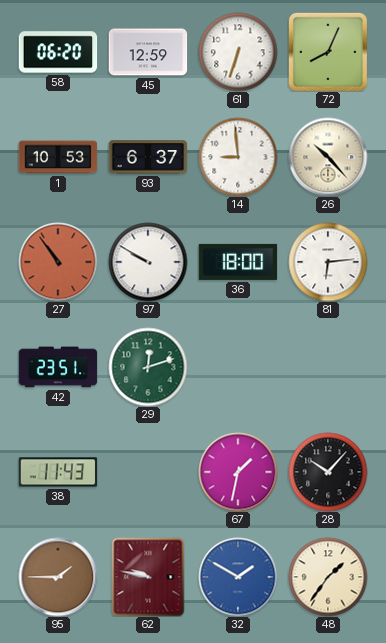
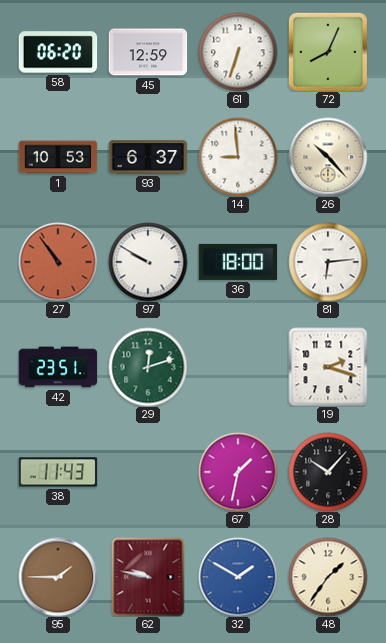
19: none -> 2:18 (328, 367)
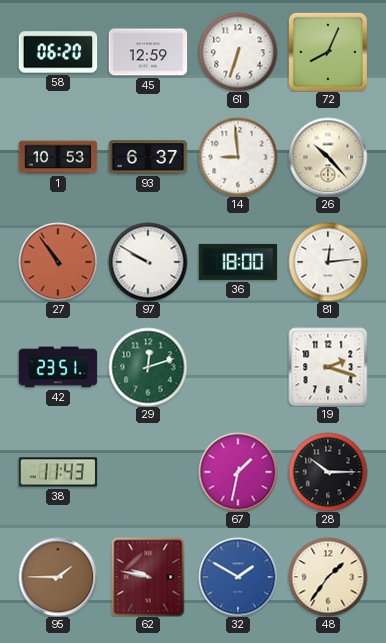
81: 6:14 -> 12:14 (328, 262)
28: 10:07 -> 10:15 (328, 472)
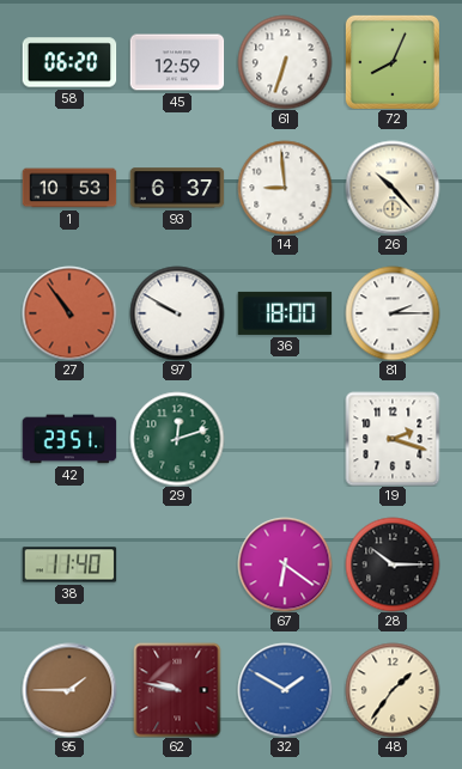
81: 12:14 -> 2:15 (393, 313)
38: 11:43 -> 11:40 (69, 564)
67: 1:32 -> 6:21 (285, 564)
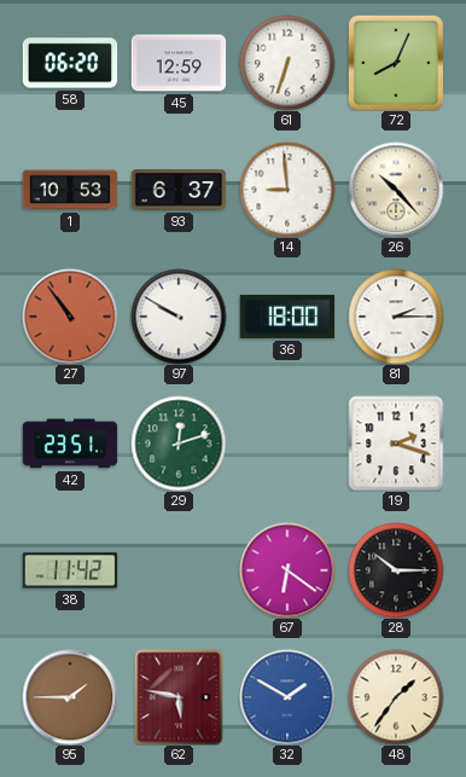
38: 11:40 -> 11:42 (70, 570)
62: 9:47 -> 5:47 (179, 697)
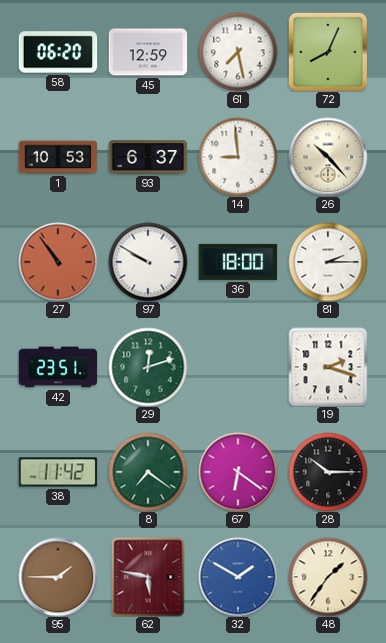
61: 6:33 -> 7:28 (238, 52)
8: none -> 7:21 (148, 472)
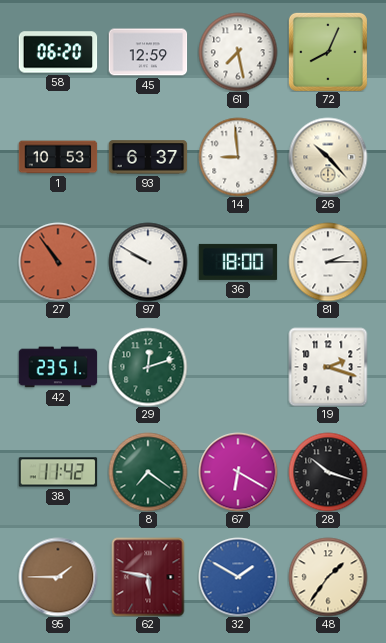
67: 6:21 -> 6:20 (238, 472)
28: 10:15 -> 10:18 (328, 472)
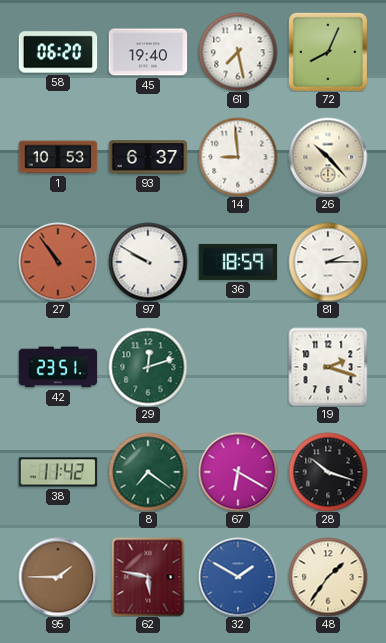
45: 12:59 -> 19:40 (148, 52)
36: 18:00 -> 18:59 (238, 262)
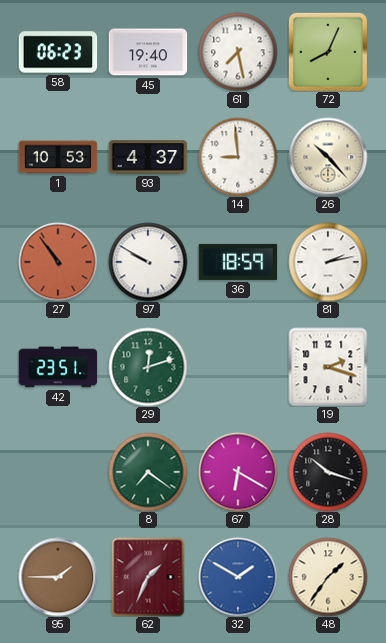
58: 06:20 -> 06:23 (58, 52)
93: 6:37 -> 4:37 (148, 157)
81: 2:15 -> 2:13 (328, 262)
38: 11:42 -> none (58, 472)
62: 5:47 -> 1:34 (148, 577)
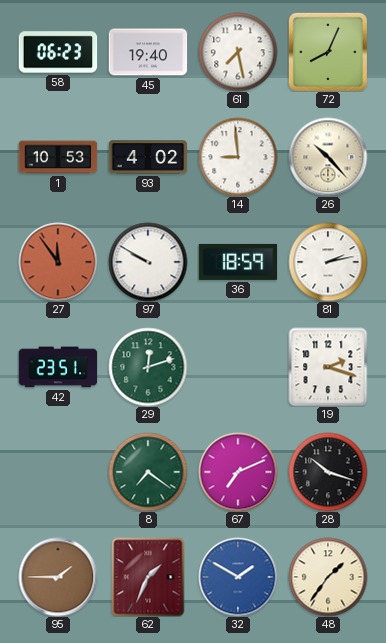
93: 4:37 -> 4:02 (148, 157)
27: 10:54 -> 11:54 (58, 262)
67: 6:20 -> 7:11 (238, 472)
